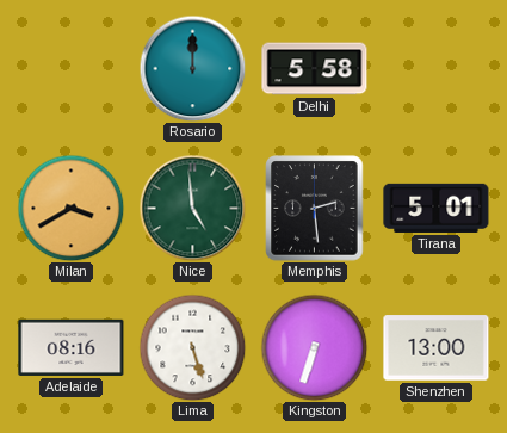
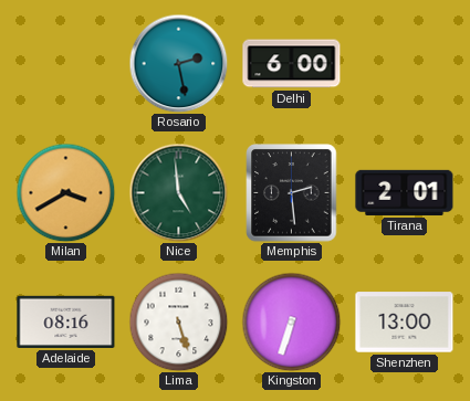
Rosario: 12:00 -> 2:28 (178, 63)
Delhi: 5:58 -> 6:00 (292, 64)
Tirana: 5:01 -> 2:01 (405, 192)
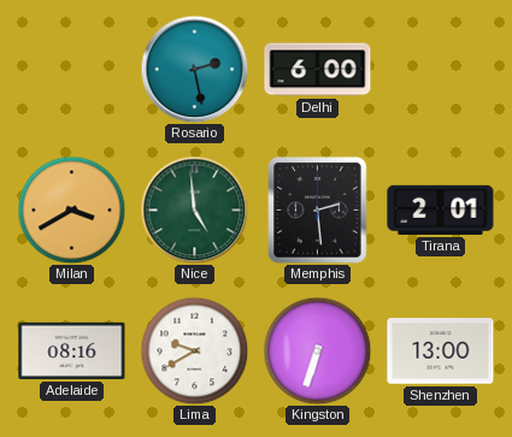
Lima: 5:27 -> 9:40 (194, 350)
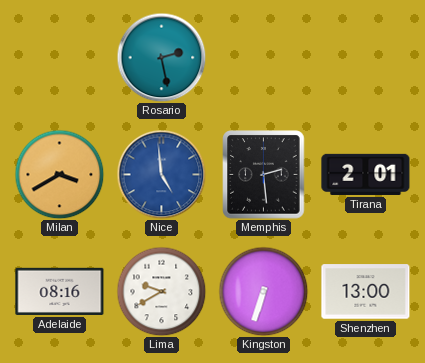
Delhi: 6:00 -> none (318, 70)
Nice dial: green -> blue (161, 174)
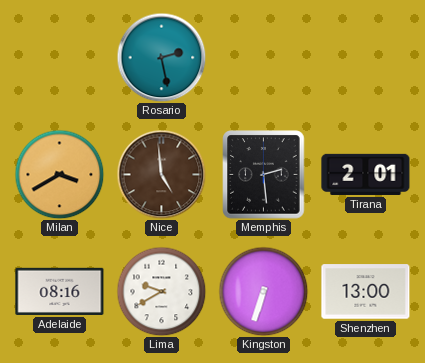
Nice dial: blue -> brown (161, 174)
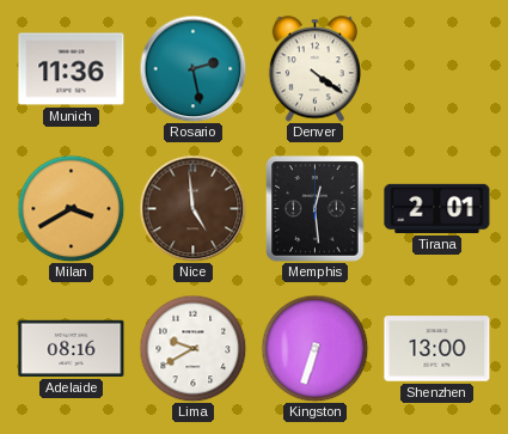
Munich: none -> 11:36 (72, 69)
Denver: none -> 4:21 (314, 69)
Memphis: 2:29 -> 12:29 (316, 209)
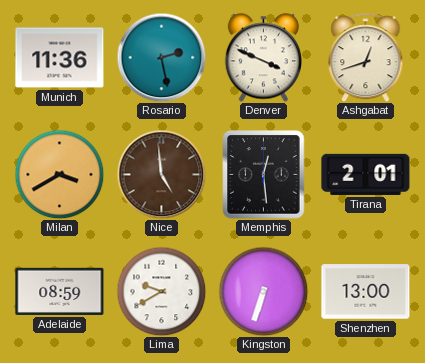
Denver: 4:21 -> 3:49 (263, 58)
Ashgabat: none -> 12:42 (366, 58)
Adelaide: 08:16 -> 08:59 (60, 291)
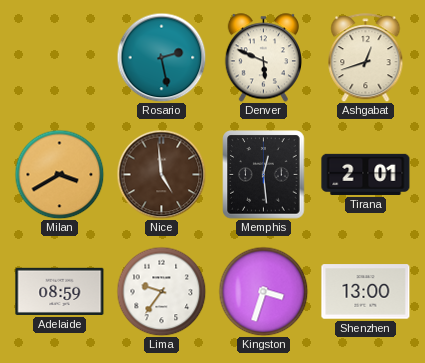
Munich: 11:36 -> none (60, 58)
Denver: 3:49 -> 5:49 (263, 58)
Lima: 9:40 -> 9:36 (161, 291)
Kingston: 6:33 -> 3:33 (263, 291)
